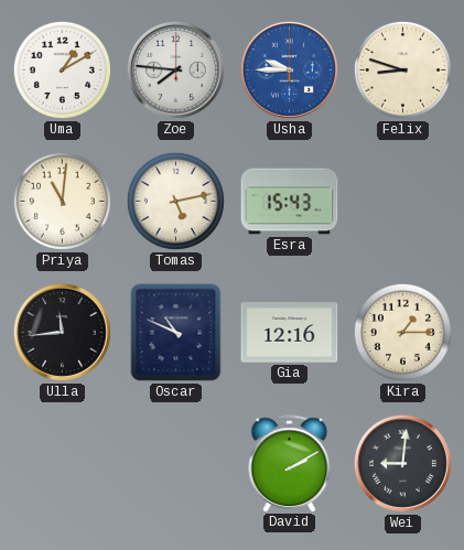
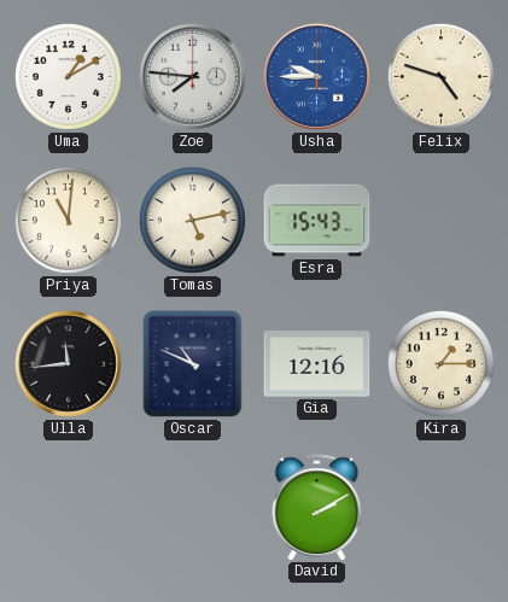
Felix: 8:48 -> 4:48 (440, 76)
Wei: 9:01 -> none (402, 463)
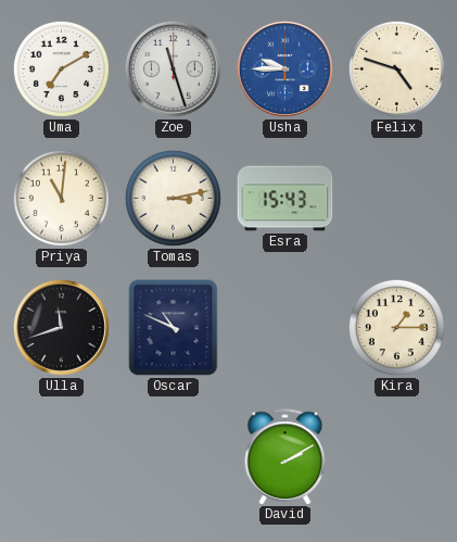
Uma: 1:10 -> 7:10 (61, 68)
Zoe: 7:46 -> 11:27 (173, 68)
Tomas: 5:13 -> 3:13 (173, 198)
Ulla: 11:44 -> 11:42 (61, 327)
Gia: 12:16 -> none (317, 364)
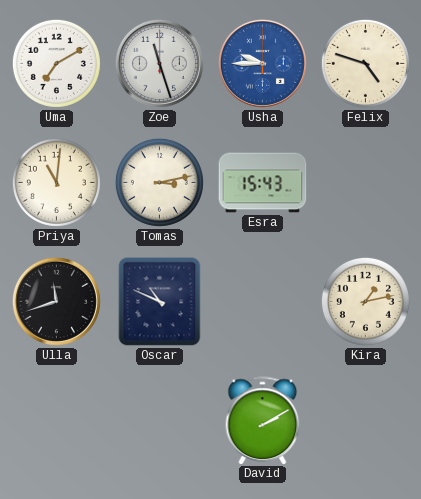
Kira: 1:15 -> 1:13 (365, 301)
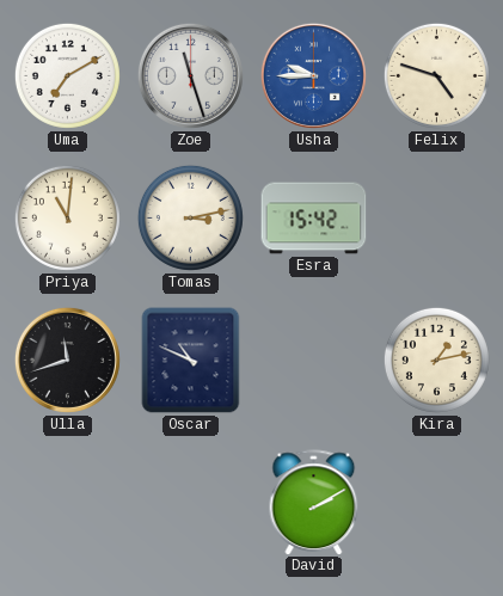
Esra: 15:43 -> 15:42 (314, 219)
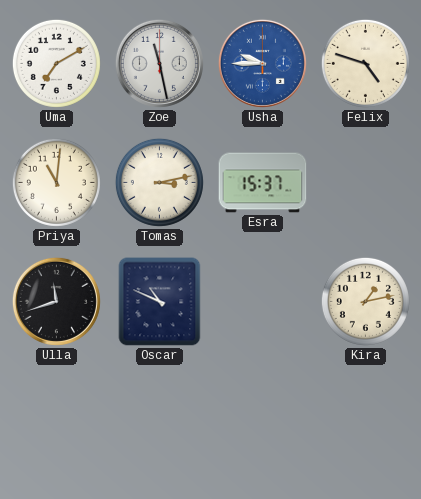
Zoe: 11:27 -> 11:28 (159, 63)
Esra: 15:42 -> 15:37 (263, 183)
David: 2:10 -> none (314, 502)
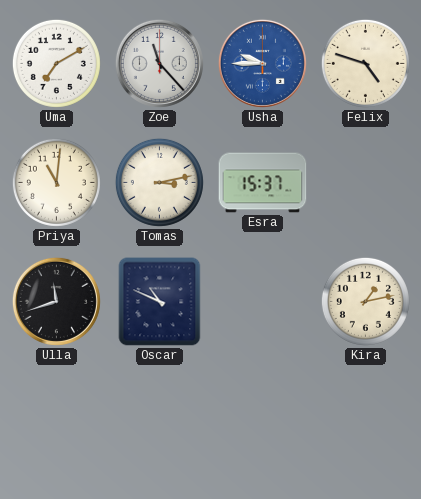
Zoe: 11:28 -> 11:23 (159, 63)
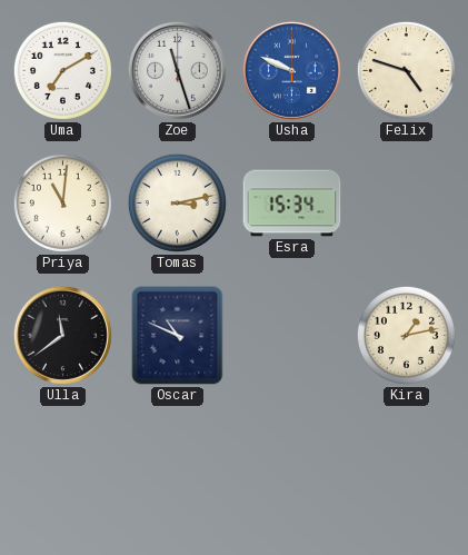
Zoe: 11:23 -> 11:27 (177, 70)
Usha: 9:45 -> 9:49 (291, 70)
Esra: 15:37 -> 15:34 (292, 204)
Ulla: 11:42 -> 11:39 (62, 335)
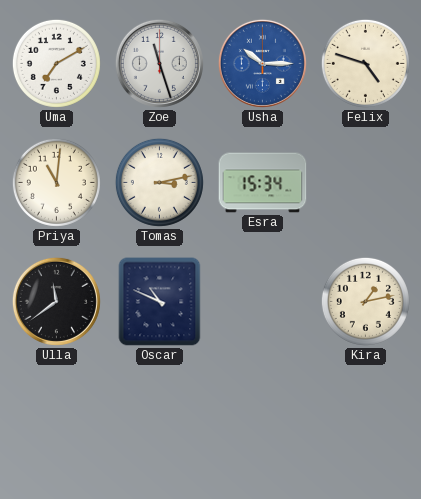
Usha: 9:49 -> 10:15 (262, 63)
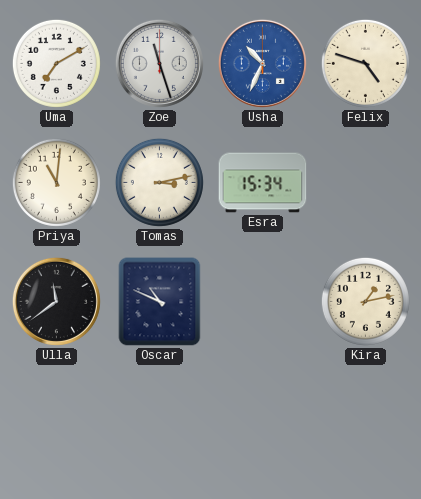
Usha: 10:15 -> 10:34 (262, 63)
